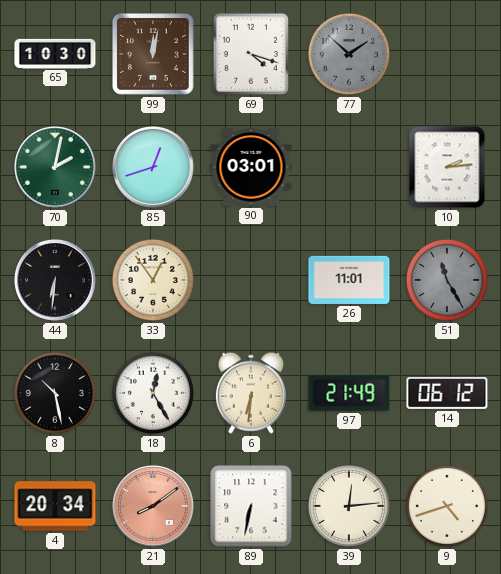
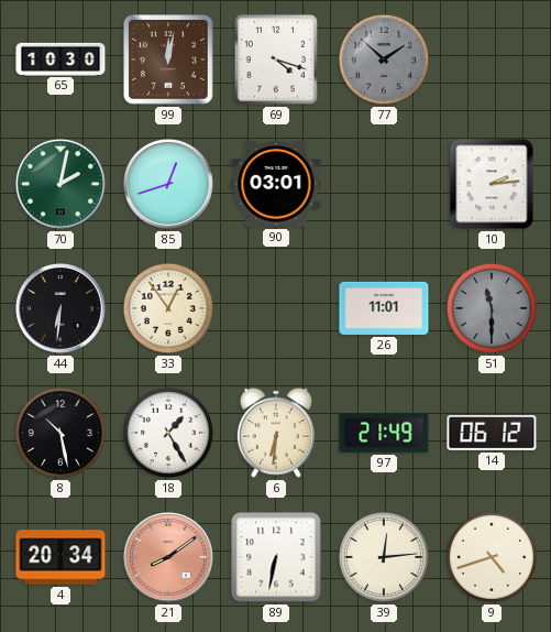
51: 11:25 -> 11:30 (492, 308)
18: 12:25 -> 1:25 (168, 433)
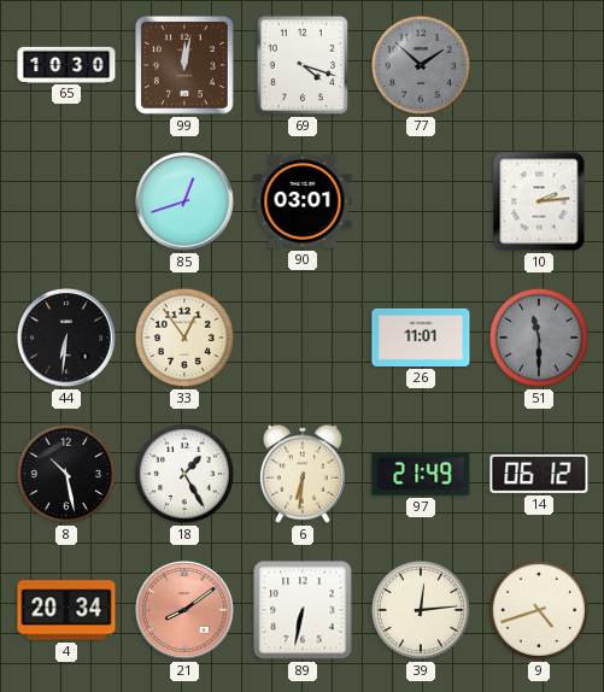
70: 2:02 -> none (60, 184)
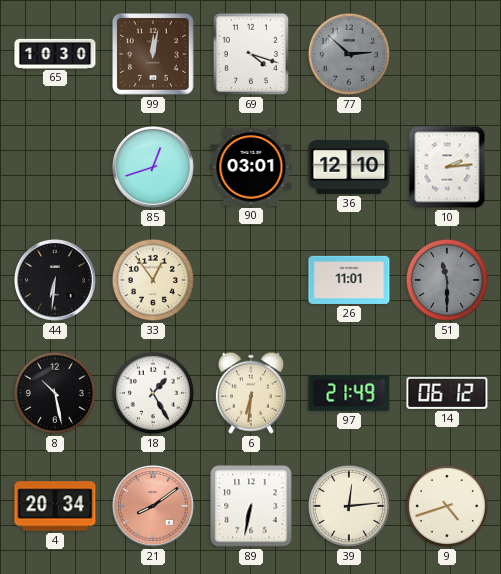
77: 1:52 -> 2:52 (349, 54)
36: none -> 12:10 (349, 167)
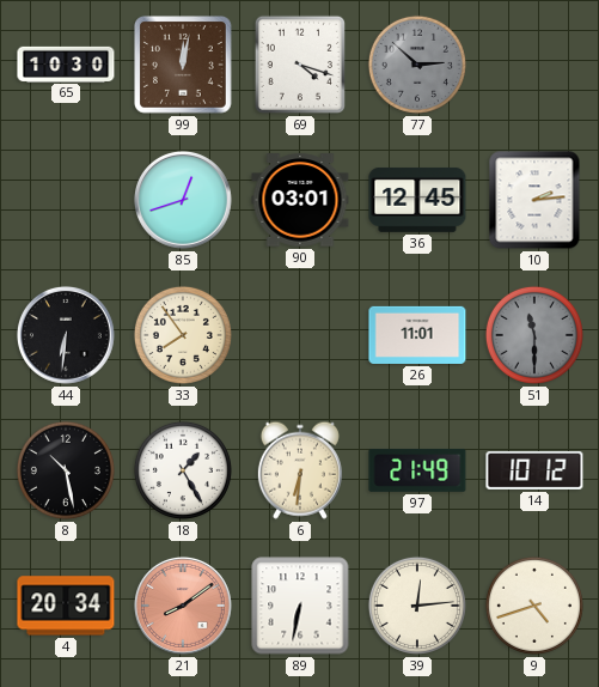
36: 12:10 -> 12:45 (417, 200)
33: 12:54 -> 7:54 (183, 335)
14: 06:12 -> 10:12 (534, 472)
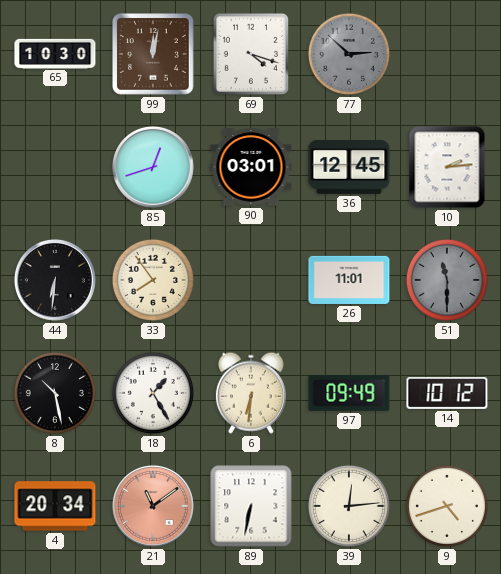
97: 21:49 -> 09:49 (349, 393)
21: 8:09 -> 11:09 (153, 506)
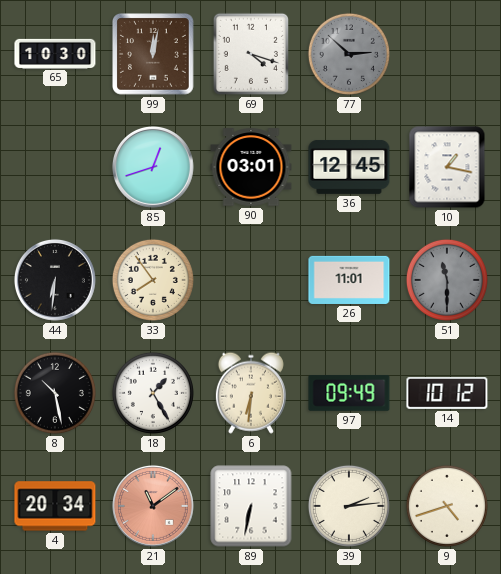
10: 2:14 -> 1:17 (447, 167)
39: 12:14 -> 2:14 (349, 506)
